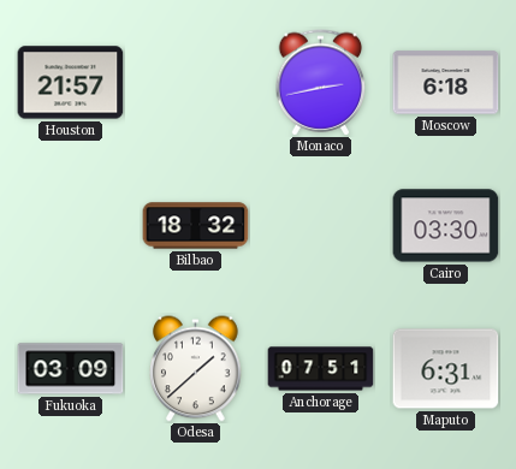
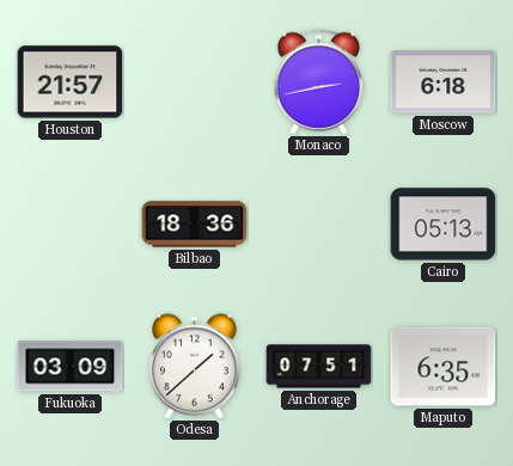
Bilbao: 18:32 -> 18:36 (195, 225)
Cairo: 03:30 -> 05:13 (444, 225)
Maputo: 6:31 -> 6:35 (444, 367)
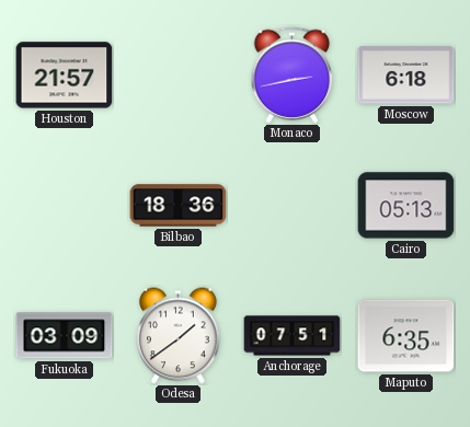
Odesa: 1:38 -> 1:39 (179, 336)
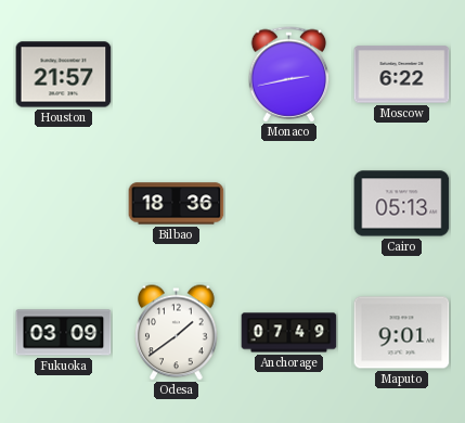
Moscow: 6:18 -> 6:22 (402, 75)
Anchorage: 07:51 -> 07:49 (289, 333)
Maputo: 6:35 -> 9:01 (402, 333)
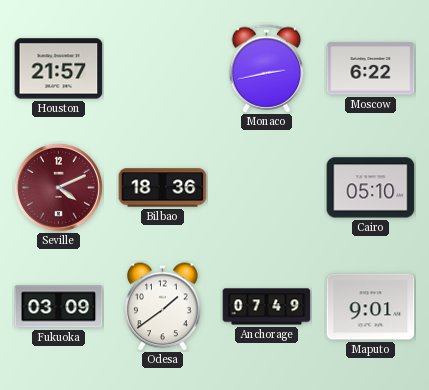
Seville: none -> 4:11 (58, 187)
Cairo: 05:13 -> 05:10 (371, 188)
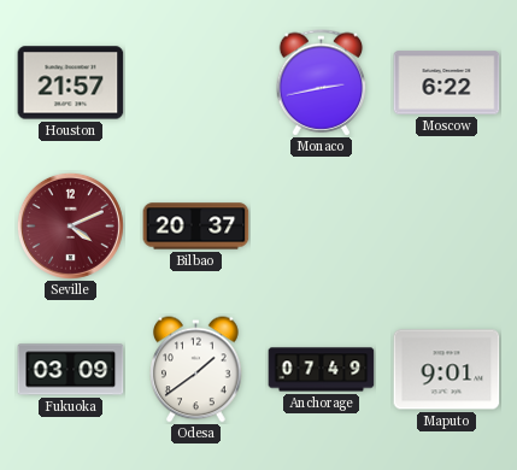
Bilbao: 18:36 -> 20:37 (196, 227)
Cairo: 05:10 -> none (371, 188)
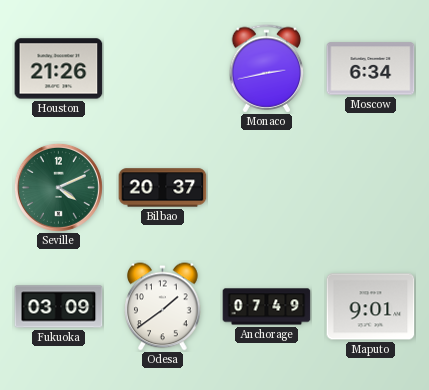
Houston: 21:57 -> 21:26 (59, 69)
Moscow: 6:22 -> 6:34 (371, 69)
Seville dial: burgundy -> green (58, 187)
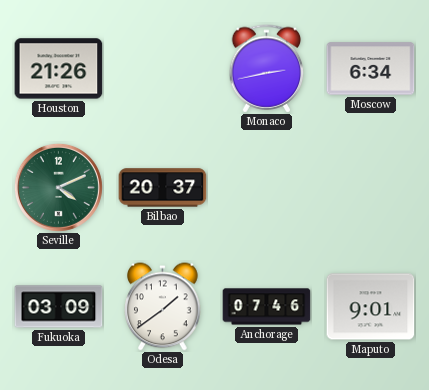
Anchorage: 07:49 -> 07:46 (267, 307)
